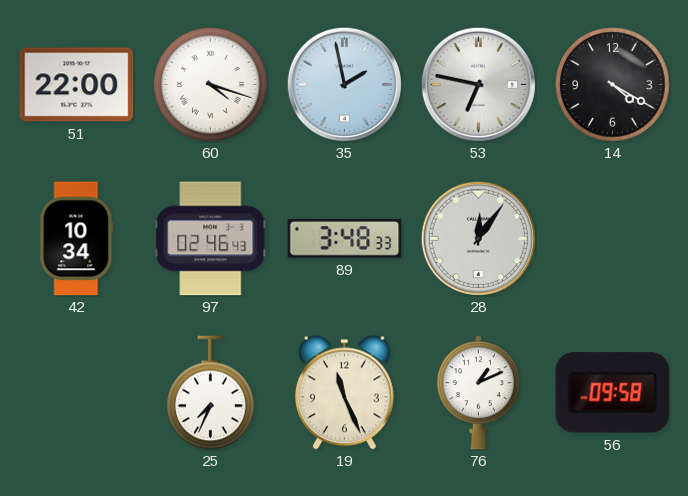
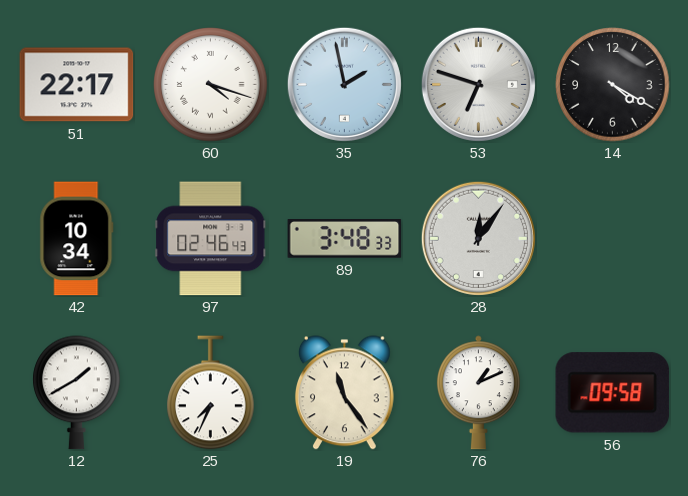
51: 22:00 -> 22:17 (77, 85)
53: 6:47 -> 6:48 (478, 84)
12: none -> 1:40 (77, 393)
19: 11:26 -> 11:24 (344, 393)
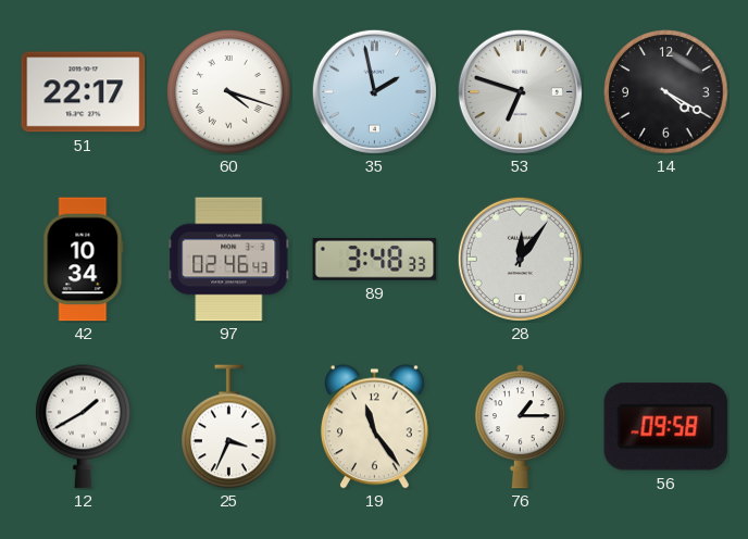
25: 7:34 -> 3:34 (229, 427)
76: 1:11 -> 1:15 (520, 427)
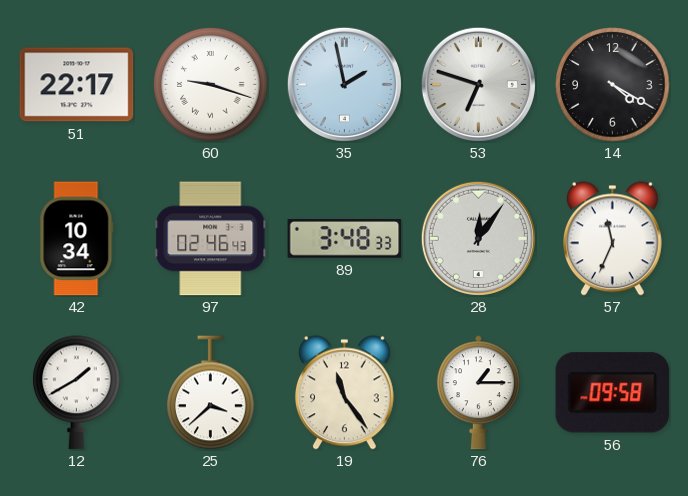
60: 4:18 -> 9:18 (211, 85)
57: none -> 11:34 (612, 239)
25: 3:34 -> 3:38 (211, 393)
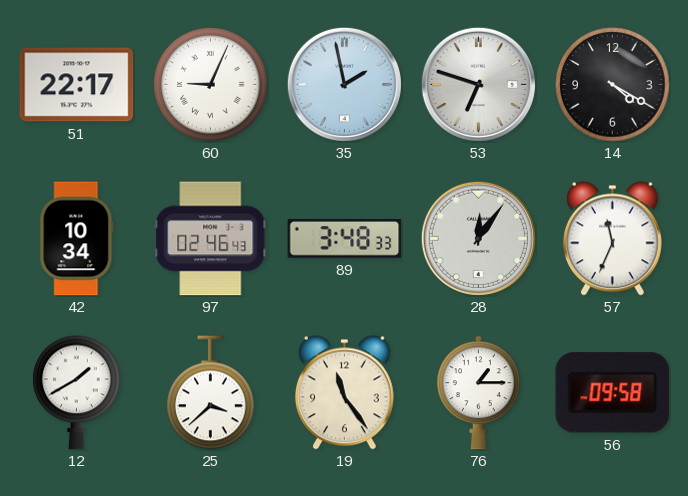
60: 9:18 -> 9:04 (211, 85)
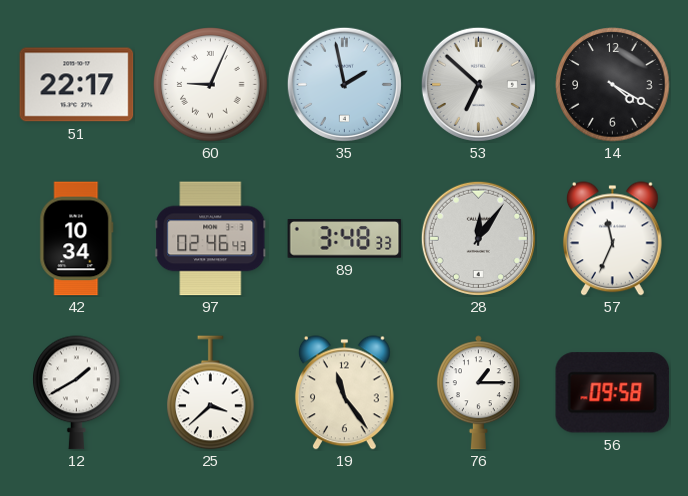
53: 6:48 -> 6:52 (478, 84)
